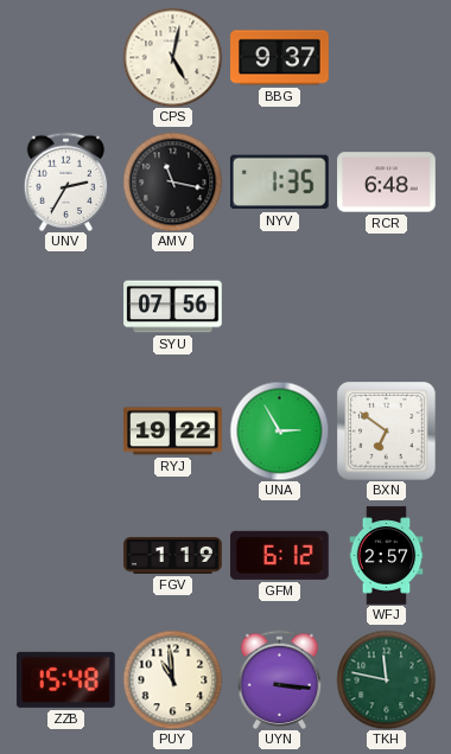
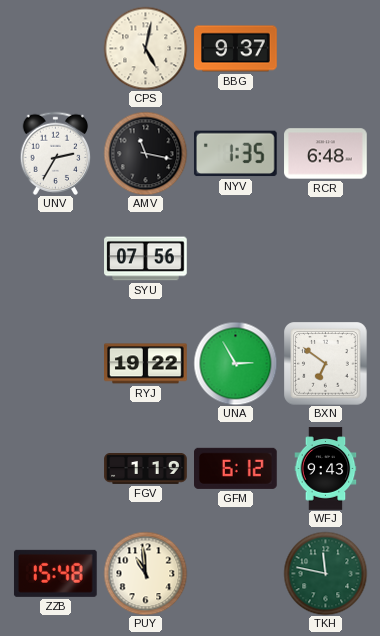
WFJ: 2:57 -> 9:43 (326, 469)
UYN: 3:16 -> none (280, 679)
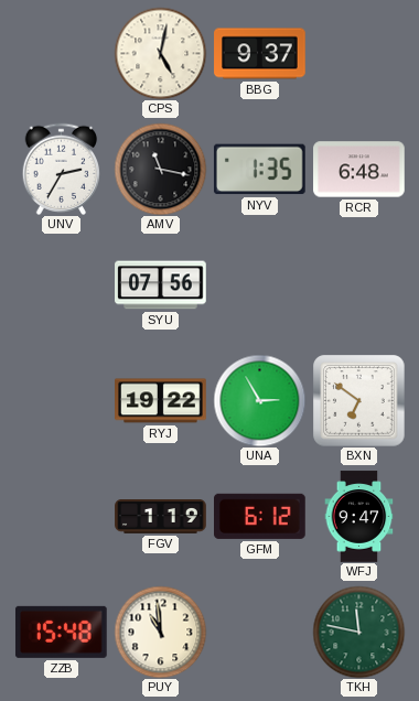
WFJ: 9:43 -> 9:47 (359, 517)
